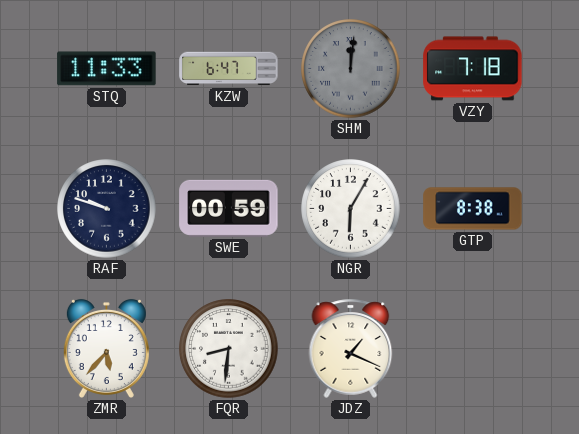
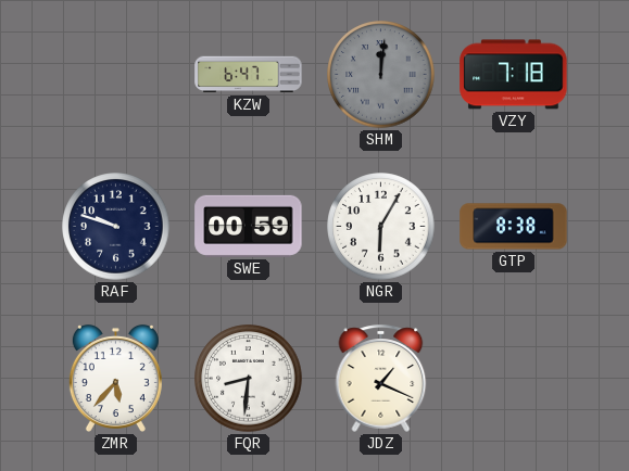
STQ: 11:33 -> none (107, 69)
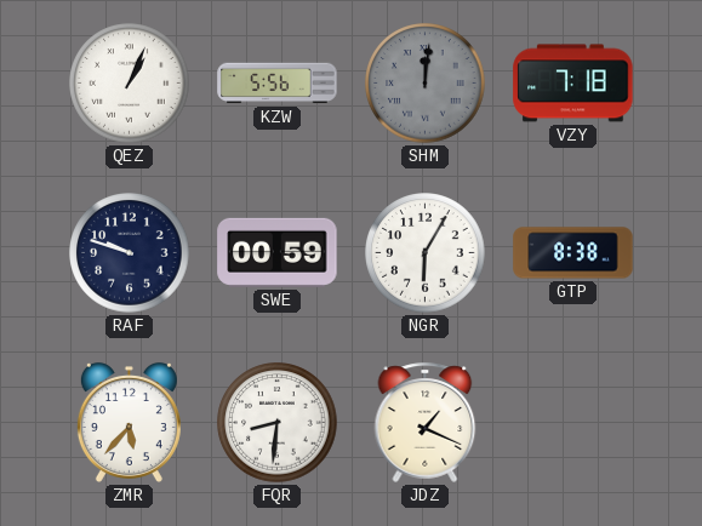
QEZ: none -> 1:04 (130, 84)
KZW: 6:47 -> 5:56 (278, 84)
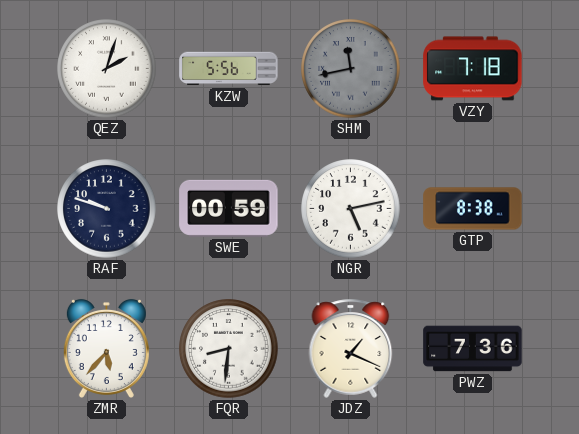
QEZ: 1:04 -> 2:03 (107, 69)
SHM: 12:01 -> 11:43 (351, 69)
NGR: 6:05 -> 5:13 (351, 209)
PWZ: none -> 7:36 (473, 349)
